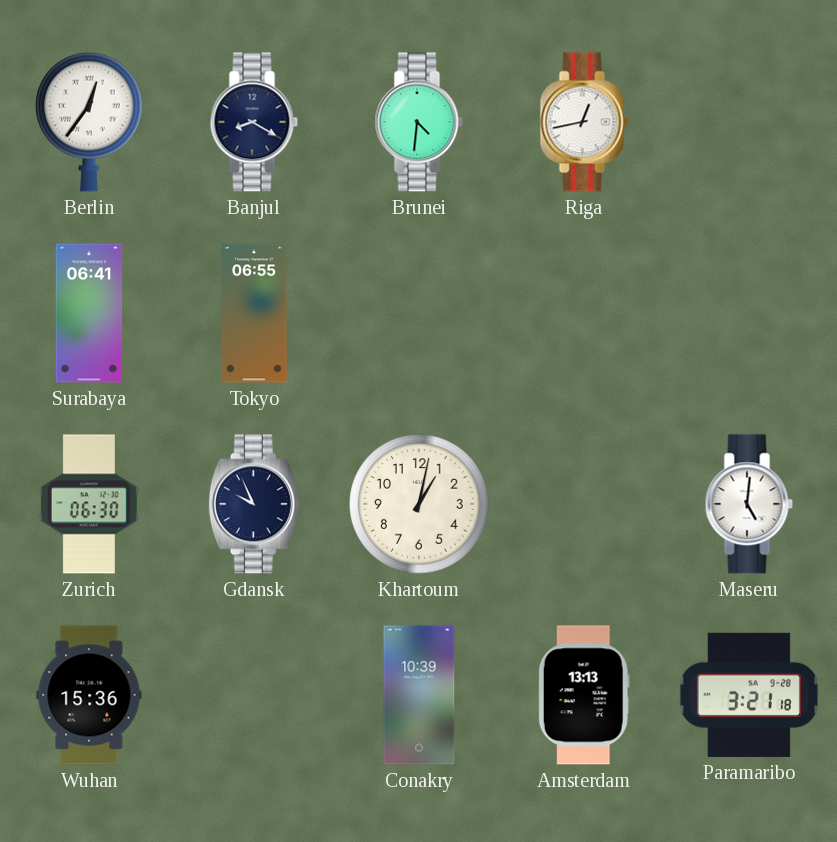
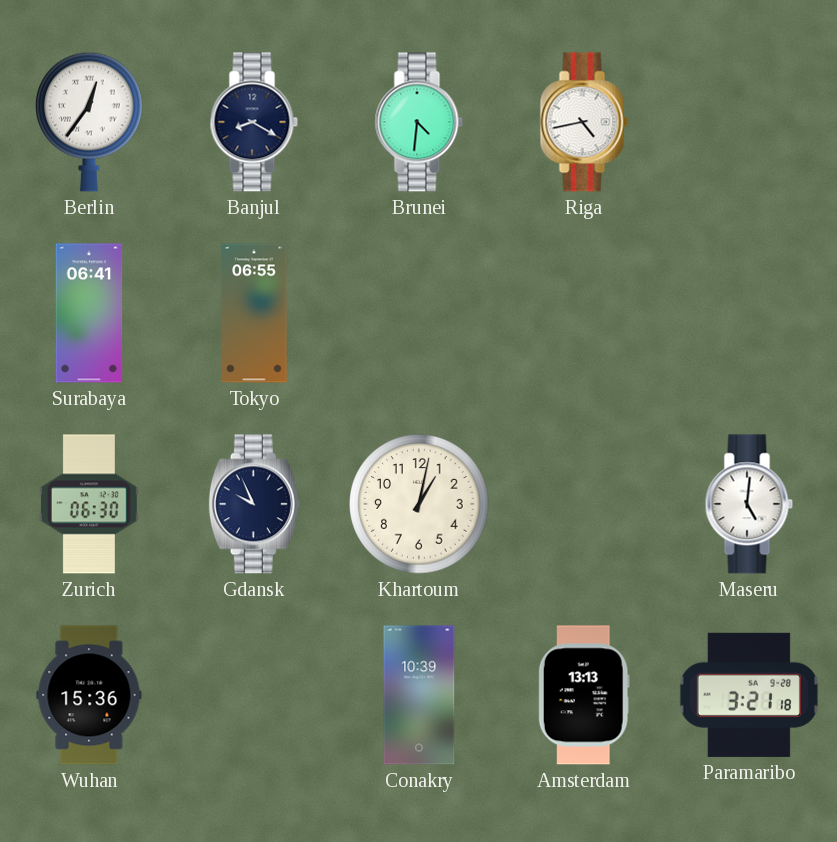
Riga: 12:43 -> 4:43 (584, 122)
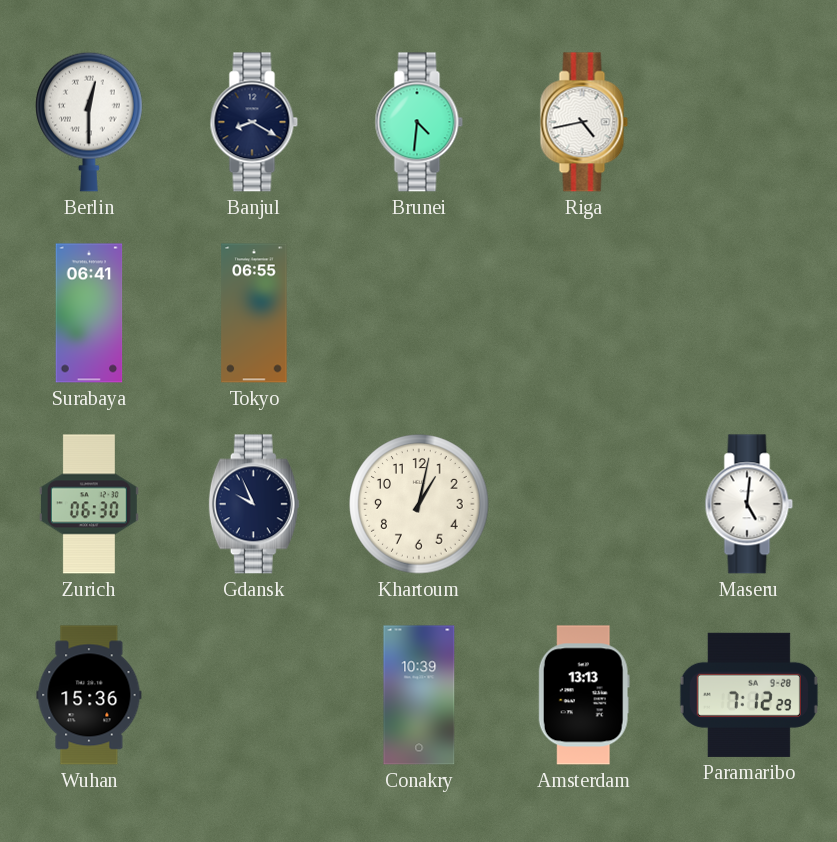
Berlin: 12:36 -> 12:30 (90, 122)
Paramaribo: 3:21 -> 7:12 (749, 695)
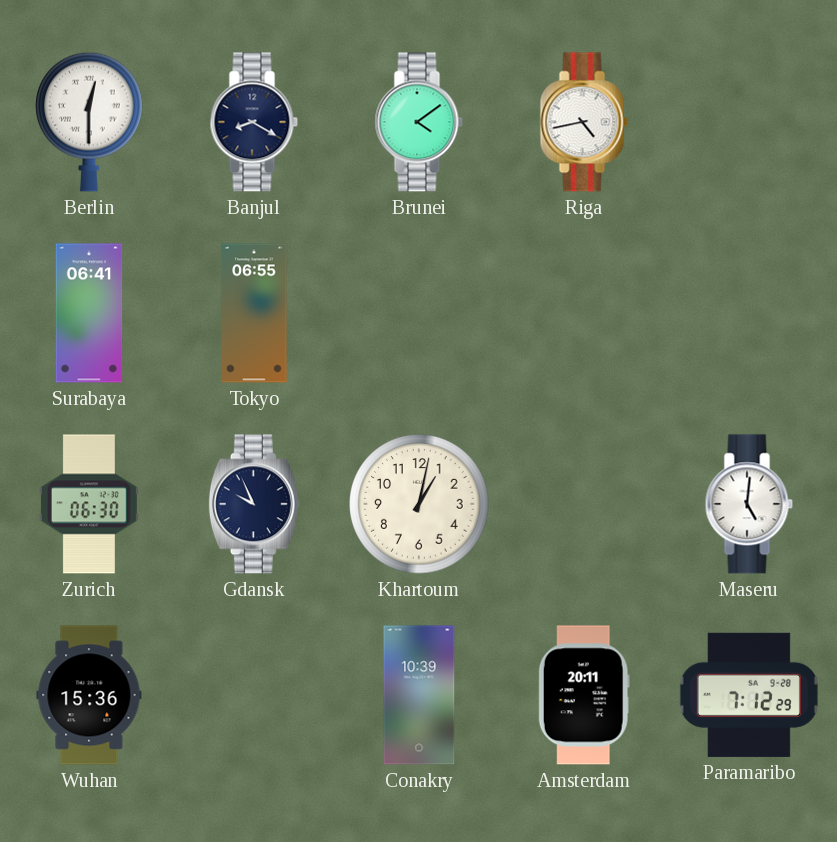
Brunei: 4:31 -> 4:09 (419, 122)
Amsterdam: 13:13 -> 20:11 (584, 695)
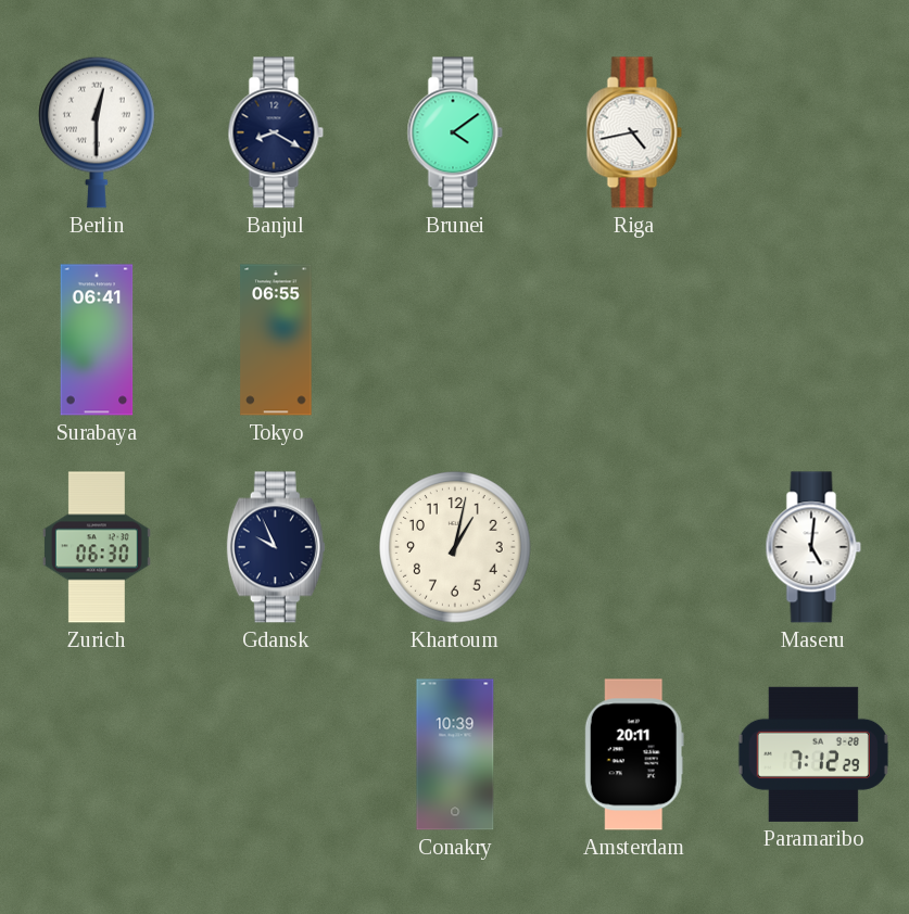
Wuhan: 15:36 -> none (89, 695)
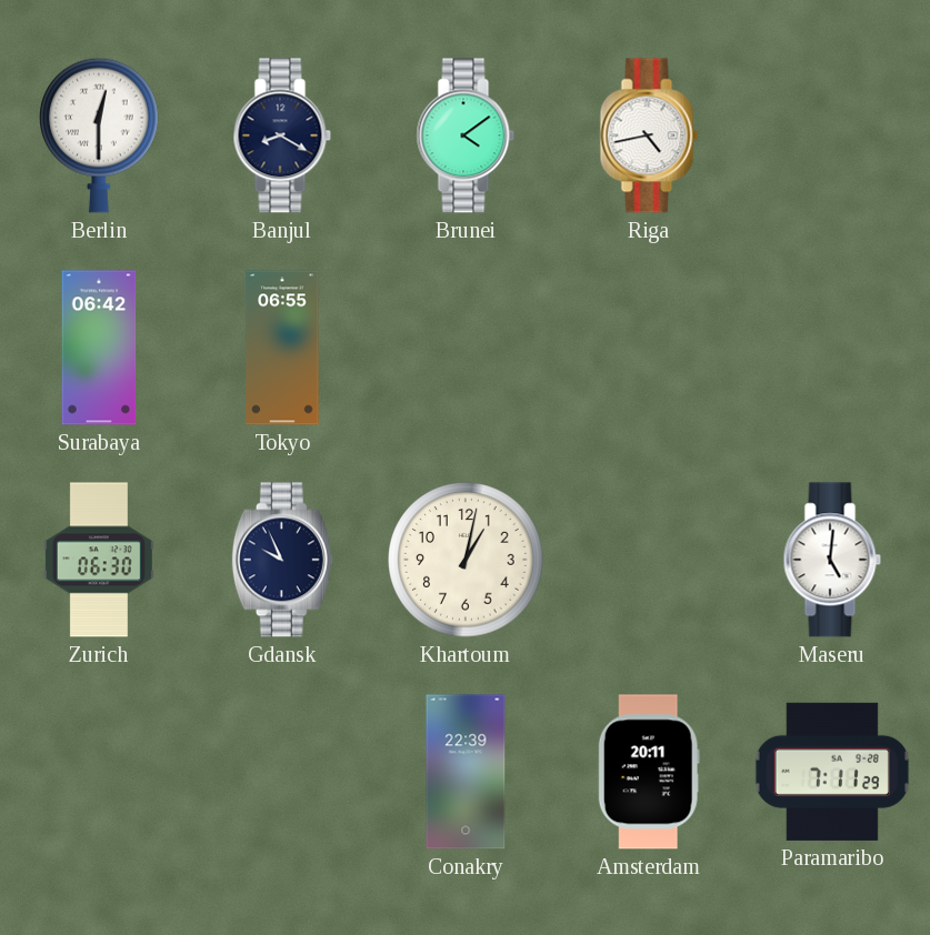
Surabaya: 06:41 -> 06:42 (99, 348)
Conakry: 10:39 -> 22:39 (466, 772)
Paramaribo: 7:12 -> 7:11 (832, 772)
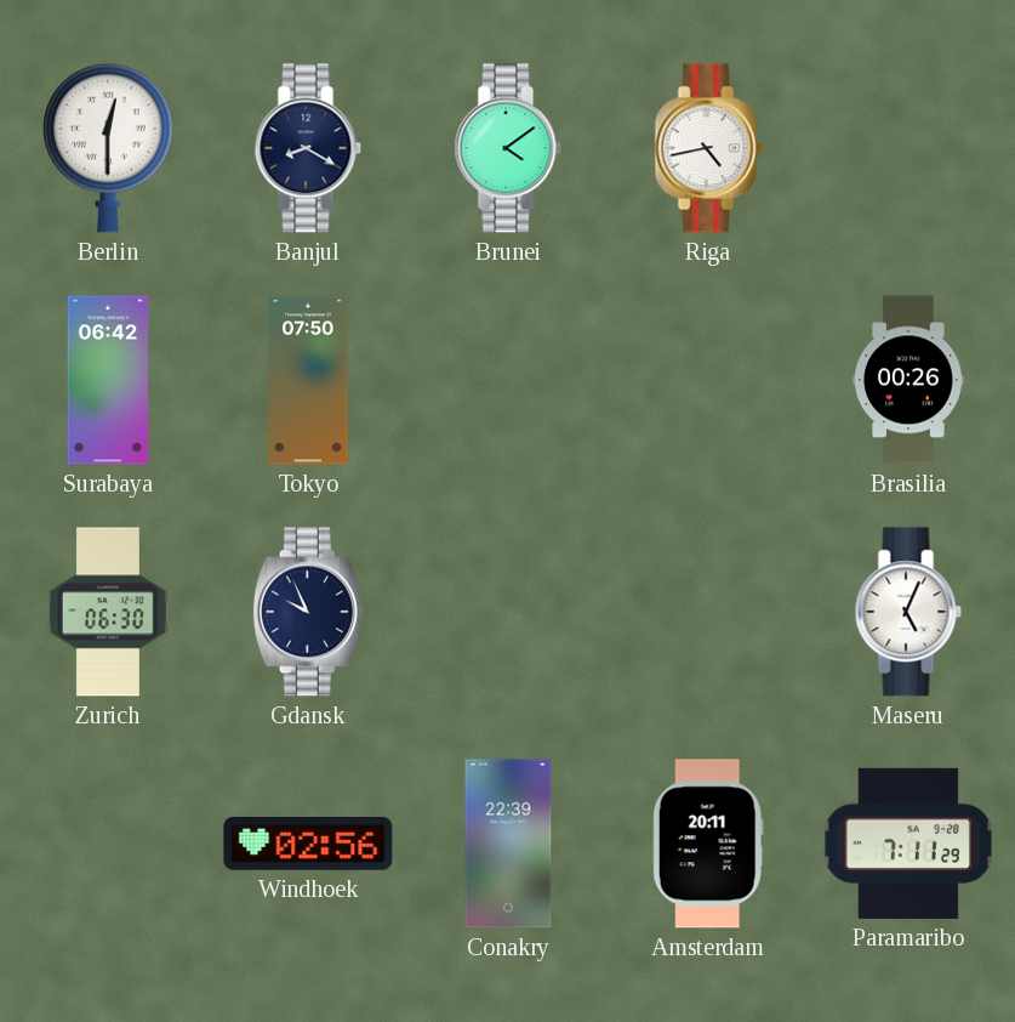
Tokyo: 06:55 -> 07:50 (308, 380)
Brasilia: none -> 00:26 (908, 380)
Khartoum: 1:02 -> none (466, 560)
Maseru: 5:01 -> 5:04 (908, 612)
Windhoek: none -> 02:56 (308, 844)
